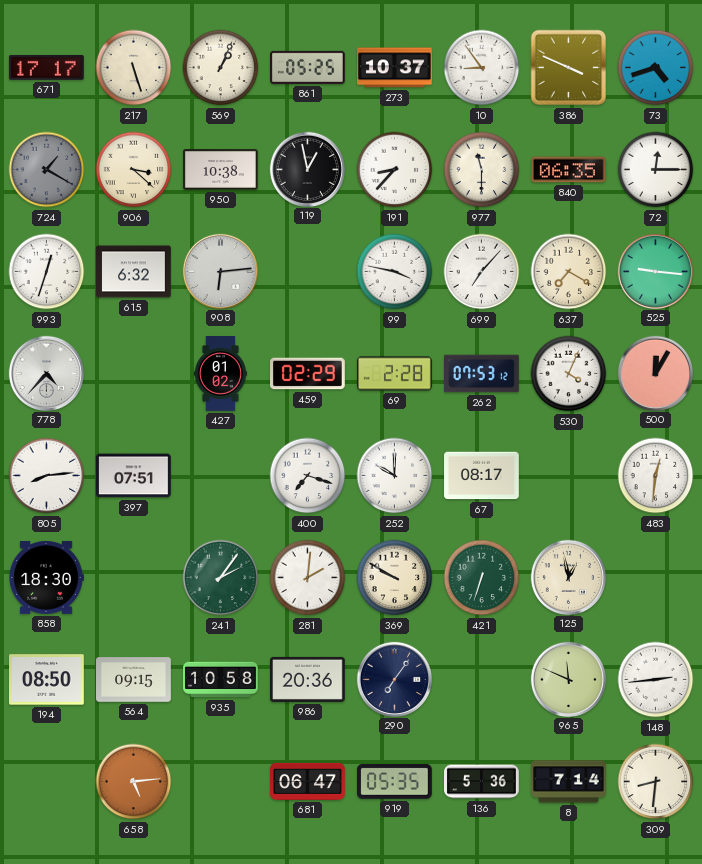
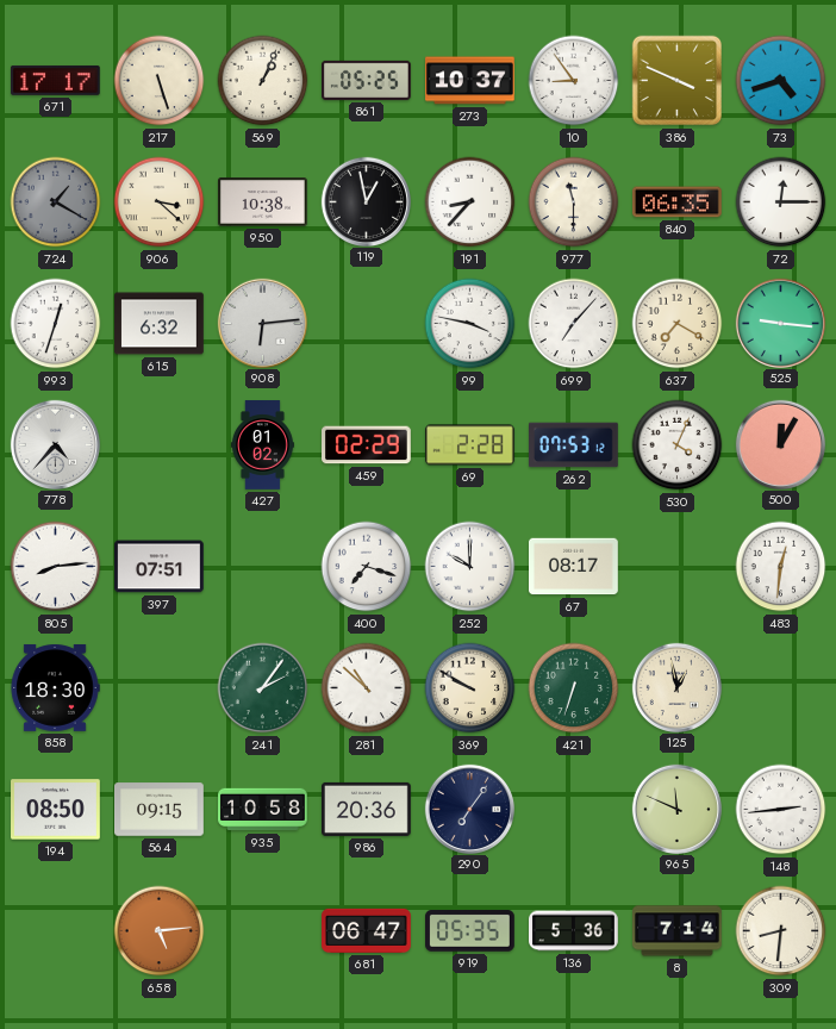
281: 2:01 -> 10:52 (367, 688)
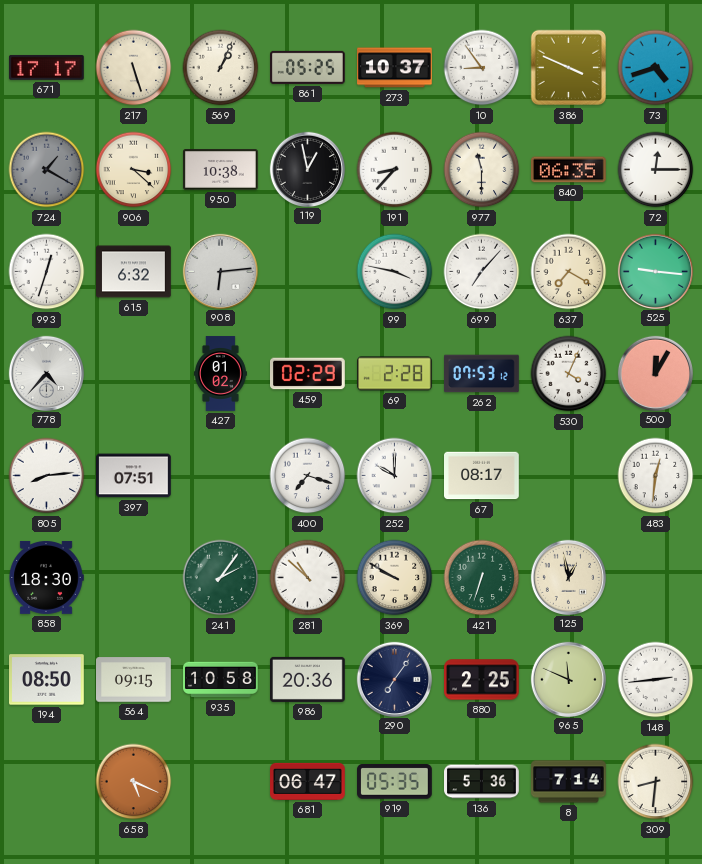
880: none -> 2:25 (482, 680)
658: 5:14 -> 5:19 (134, 782)
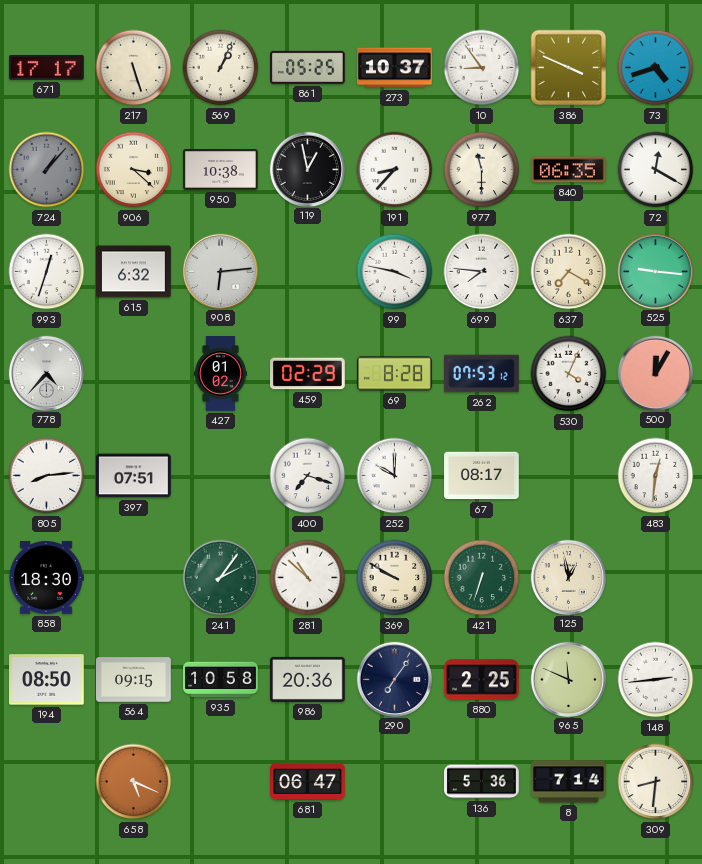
724: 1:20 -> 1:07 (47, 170)
72: 12:15 -> 12:20 (656, 170)
699: 7:07 -> 7:46 (482, 272)
69: 2:28 -> 8:28 (395, 374)
919: 05:35 -> none (395, 782)
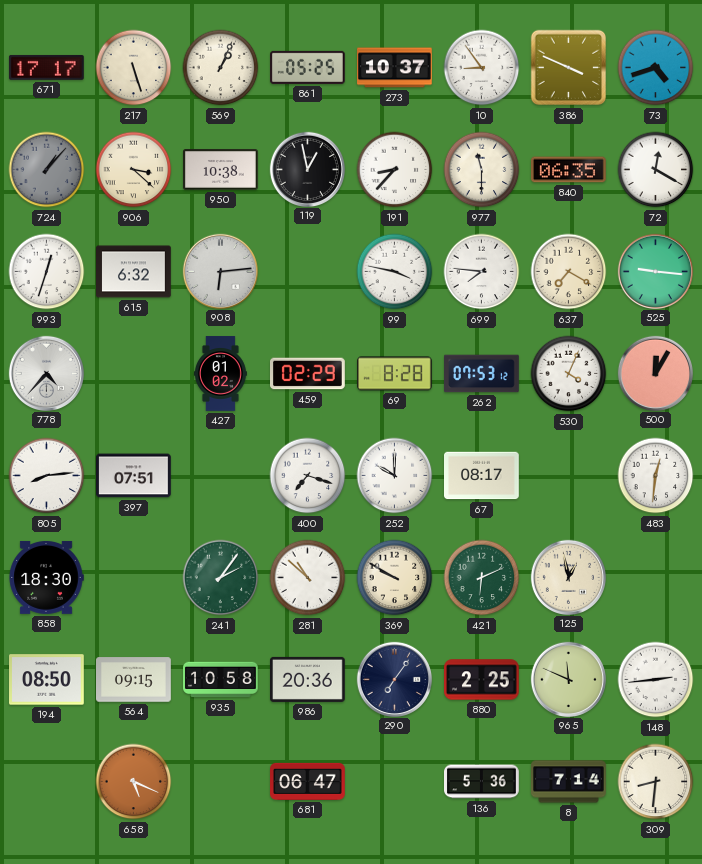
421: 6:33 -> 6:11 (482, 578)
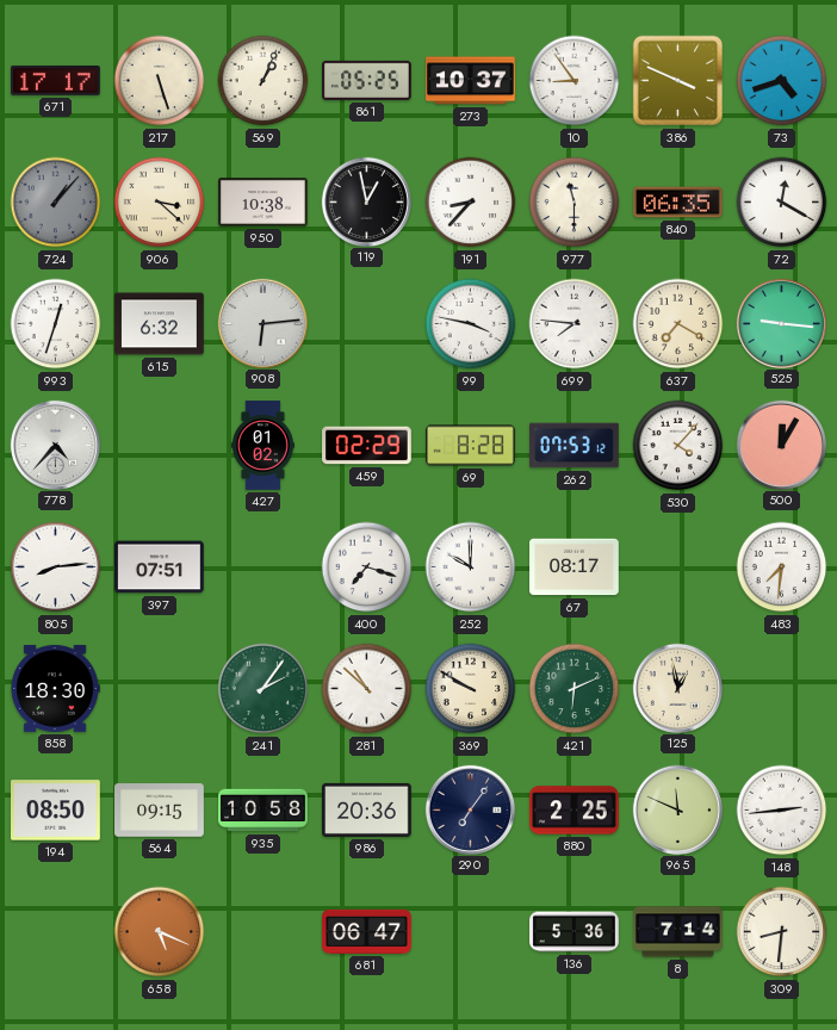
530: 4:04 -> 4:07 (678, 446)
483: 12:31 -> 7:31 (782, 567)
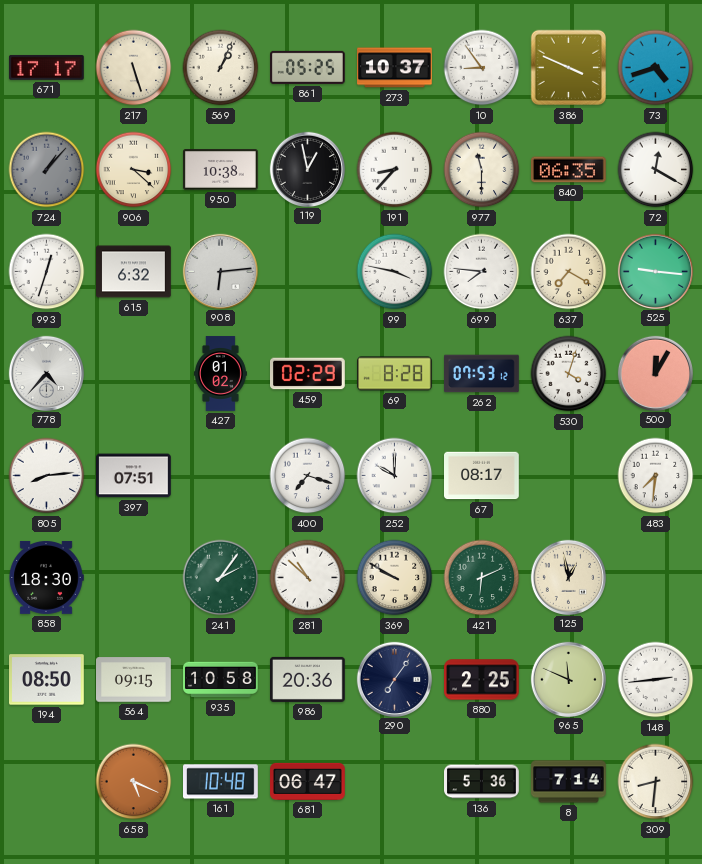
530: 4:07 -> 4:03 (569, 374)
161: none -> 10:48 (221, 782)
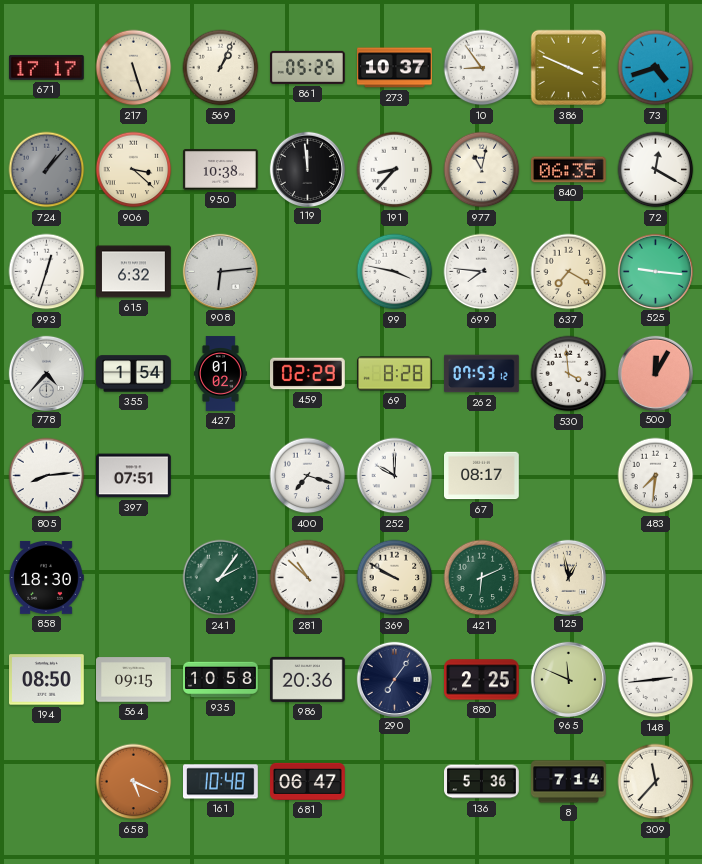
119: 12:58 -> 11:59 (307, 169)
977: 11:30 -> 11:02 (482, 170)
355: none -> 1:54 (134, 374)
530: 4:03 -> 3:59 (569, 374)
309: 8:31 -> 11:37 (656, 782)
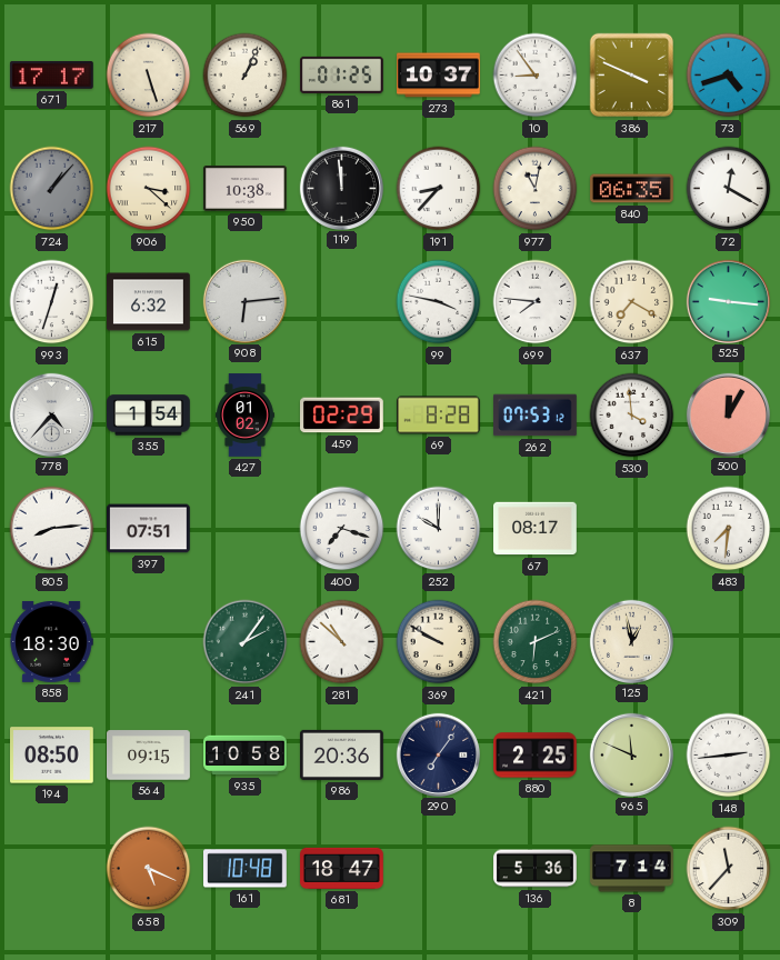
861: 05:25 -> 01:25 (342, 74)
681: 06:47 -> 18:47 (342, 868)
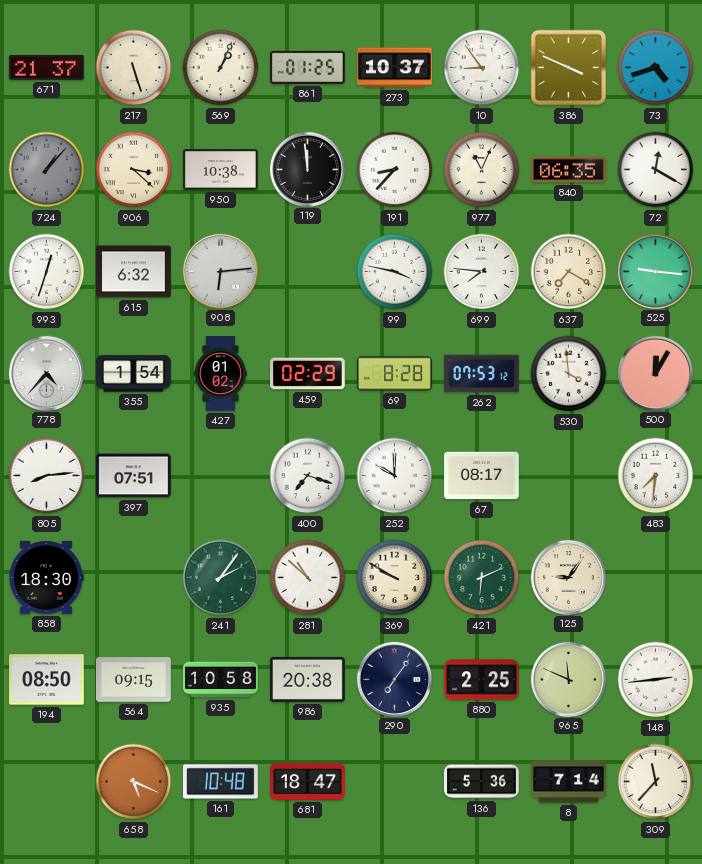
671: 17:17 -> 21:37 (46, 67)
977: 11:02 -> 11:04 (482, 170)
125: 12:58 -> 9:06 (568, 577)
986: 20:36 -> 20:38 (308, 679)
